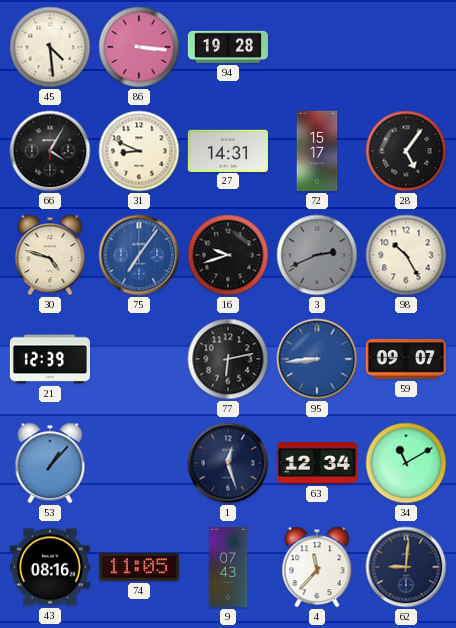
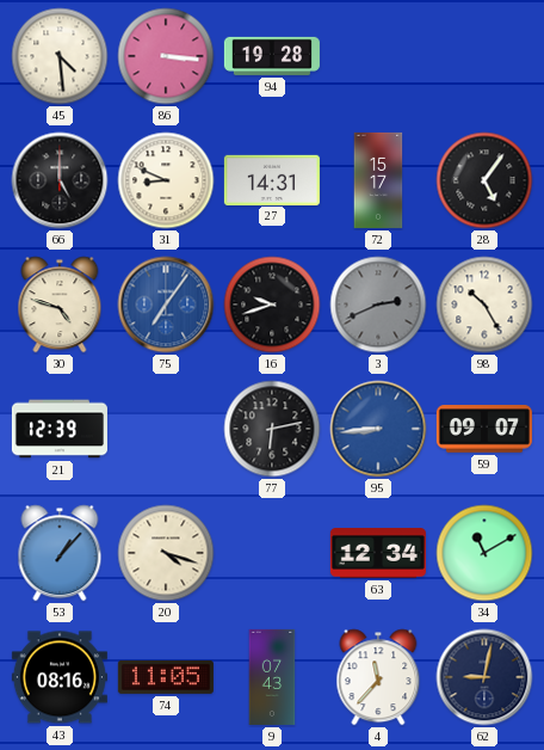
66: 4:05 -> 5:00 (60, 180)
20: none -> 4:18 (166, 553)
1: 12:27 -> none (228, 463)
62: 9:01 -> 9:02 (484, 677)
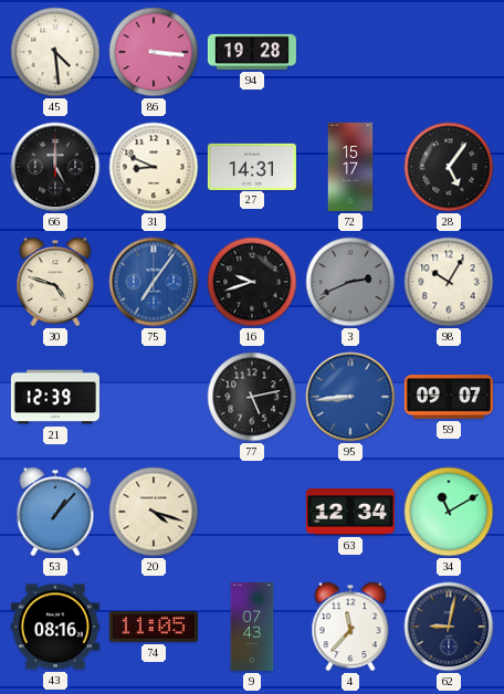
98: 10:25 -> 10:05 (449, 282)
77: 6:13 -> 5:13 (252, 397)
